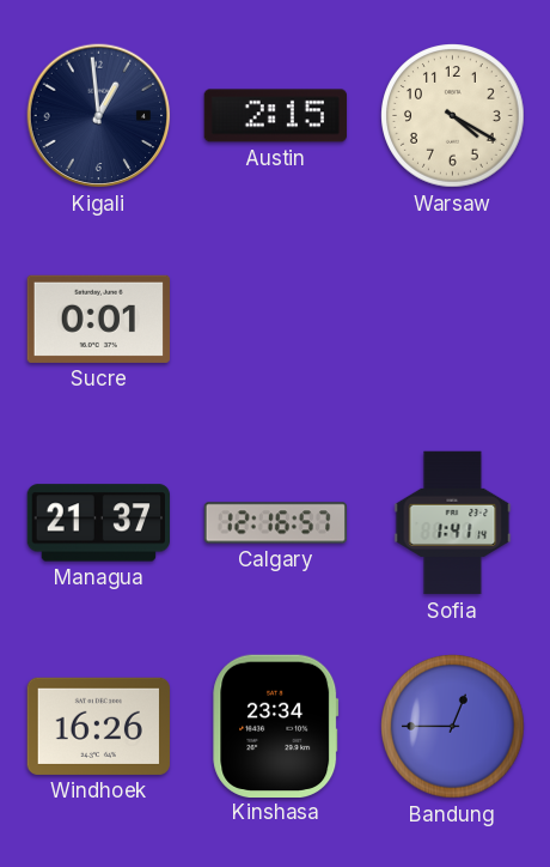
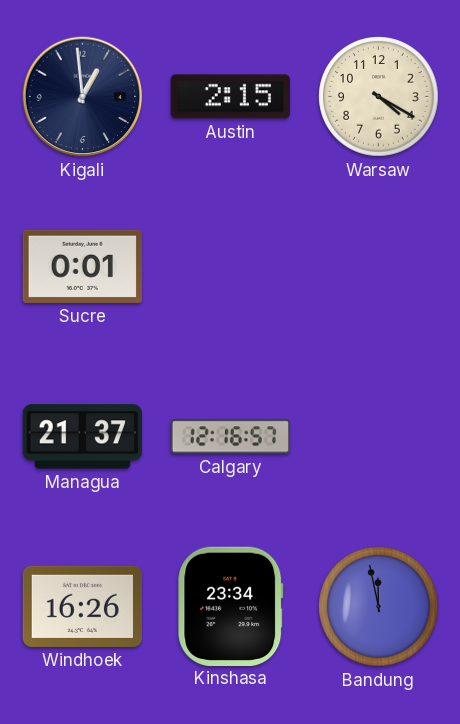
Sofia: 1:41 -> none (453, 523)
Bandung: 12:45 -> 11:58 (379, 607)
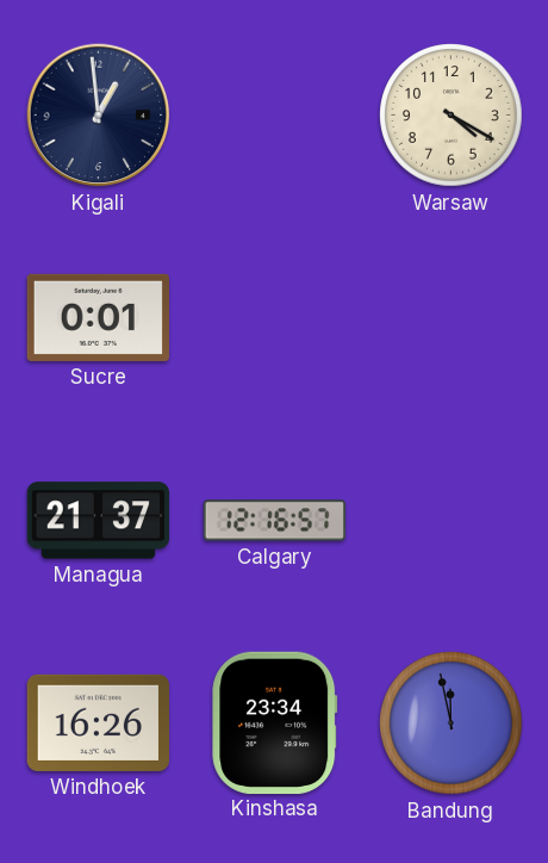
Austin: 2:15 -> none (230, 97)
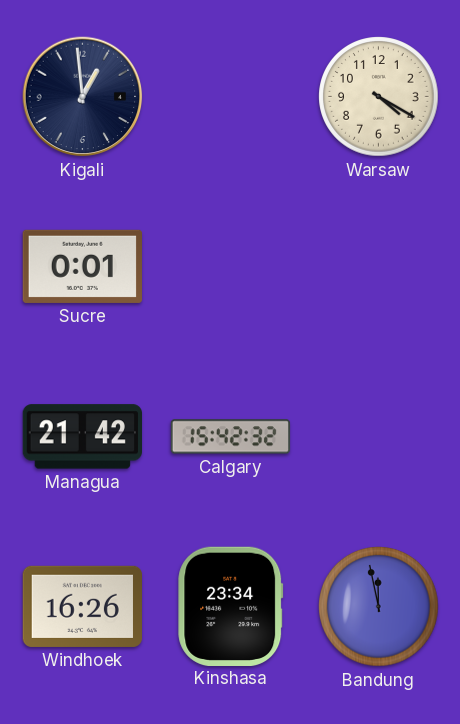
Managua: 21:37 -> 21:42 (82, 437)
Calgary: 12:16 -> 15:42 (231, 437)
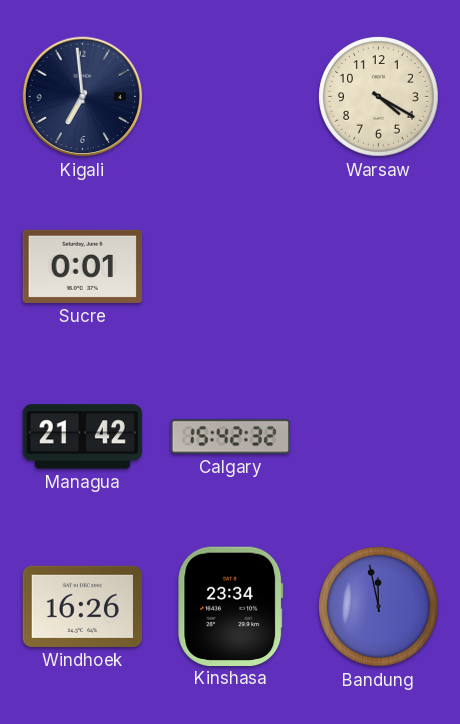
Kigali: 12:59 -> 6:59 (83, 97)
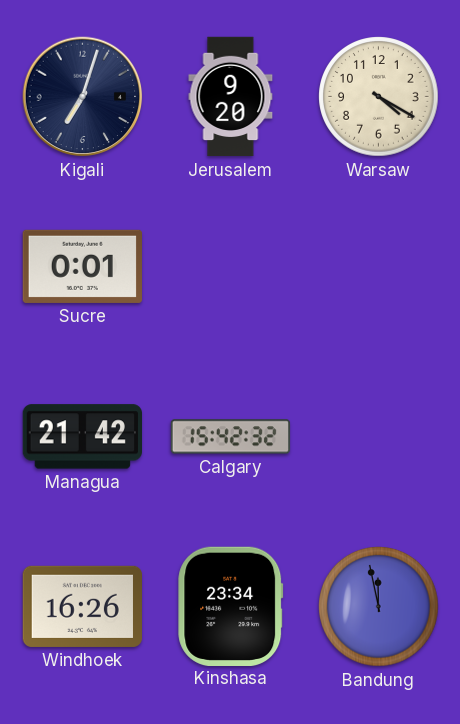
Kigali: 6:59 -> 7:03 (83, 97)
Jerusalem: none -> 9:20 (231, 97)
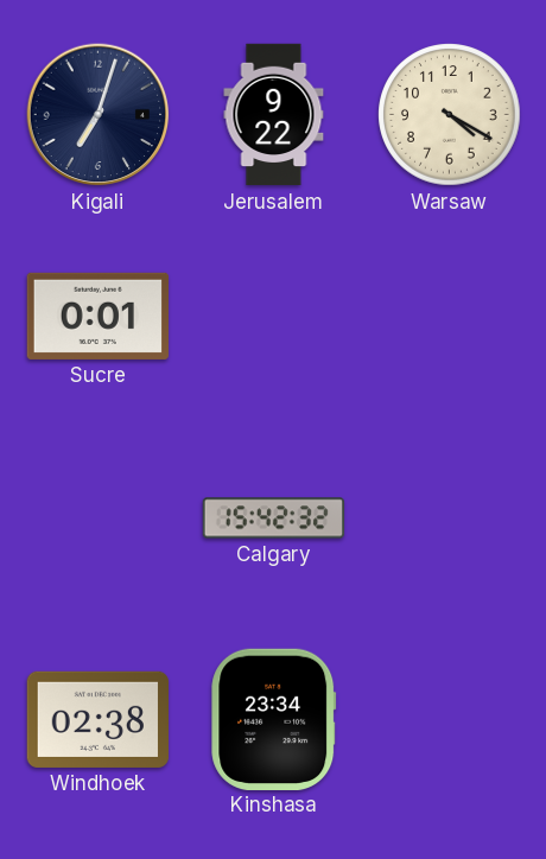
Jerusalem: 9:20 -> 9:22 (274, 115)
Managua: 21:42 -> none (82, 437)
Windhoek: 16:26 -> 02:38 (97, 719)
Bandung: 11:58 -> none (379, 607)
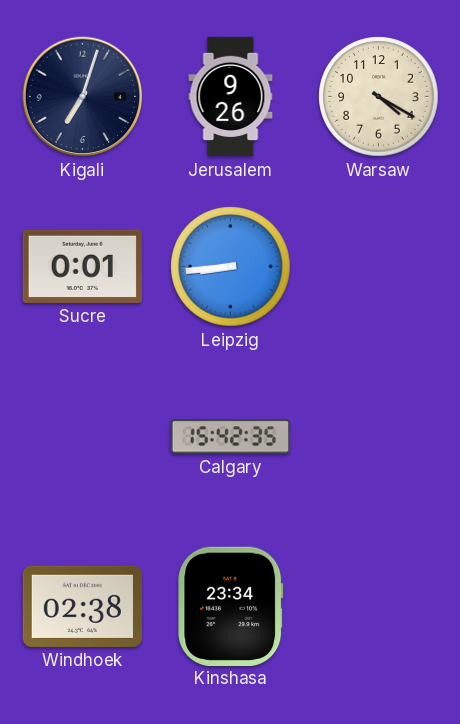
Jerusalem: 9:22 -> 9:26 (231, 97)
Leipzig: none -> 8:44 (231, 267)
Calgary: 15:42:32 -> 15:42:35 (231, 437)
